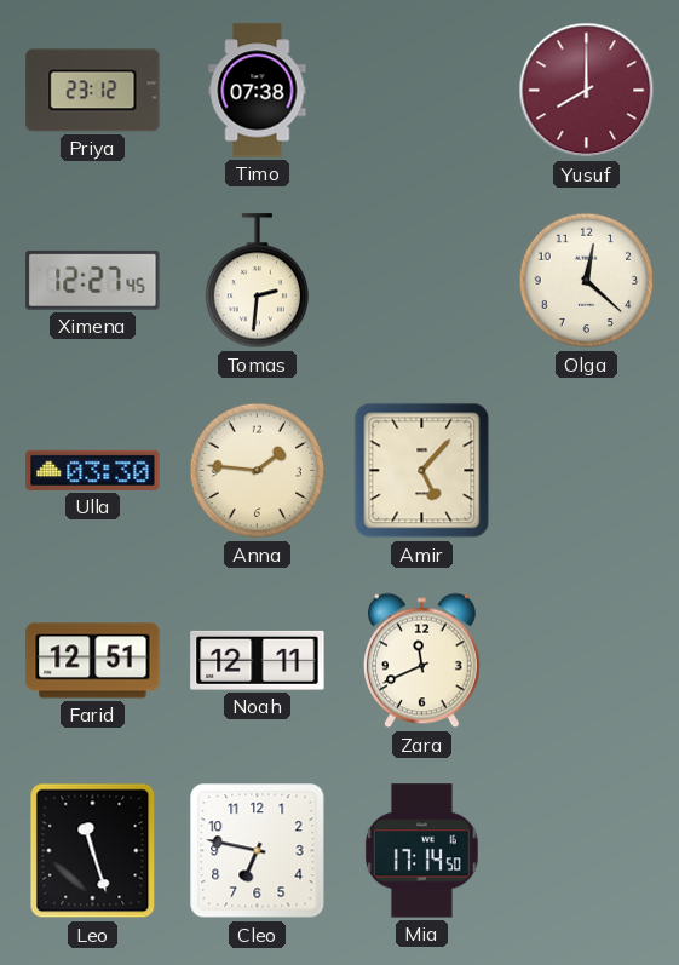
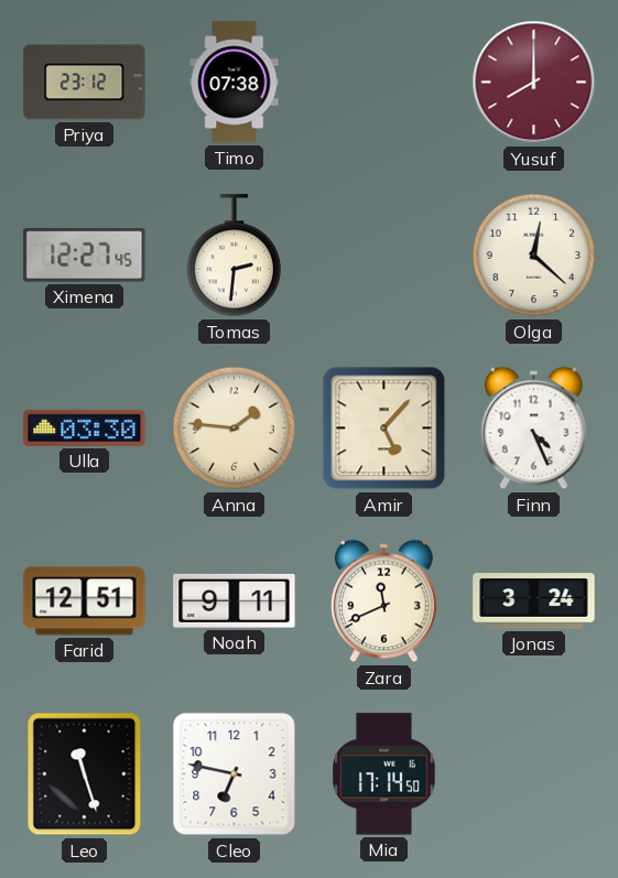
Finn: none -> 4:26 (534, 429)
Noah: 12:11 -> 9:11 (235, 600)
Jonas: none -> 3:24 (534, 601)
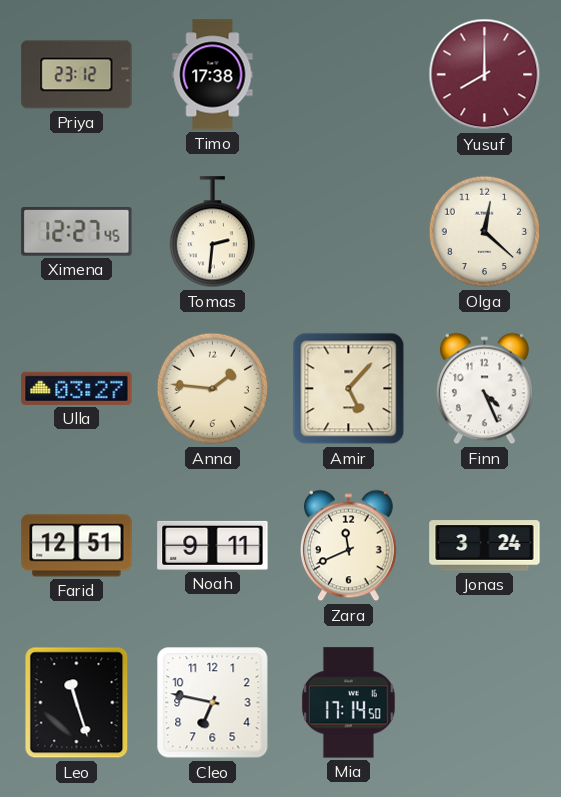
Timo: 07:38 -> 17:38 (213, 75)
Ulla: 03:30 -> 03:27 (77, 388)
